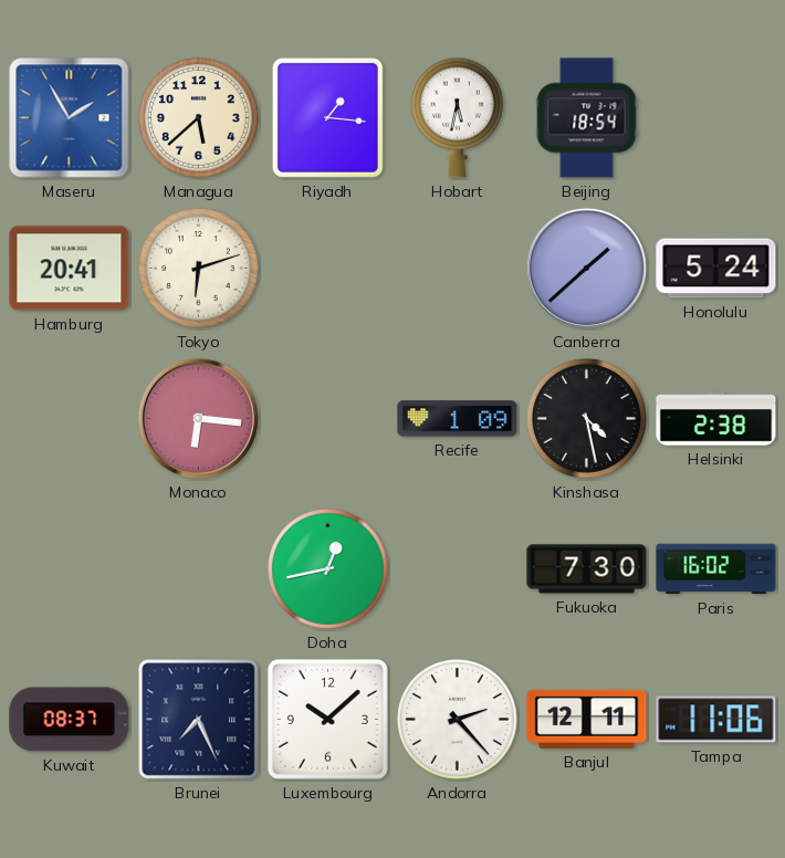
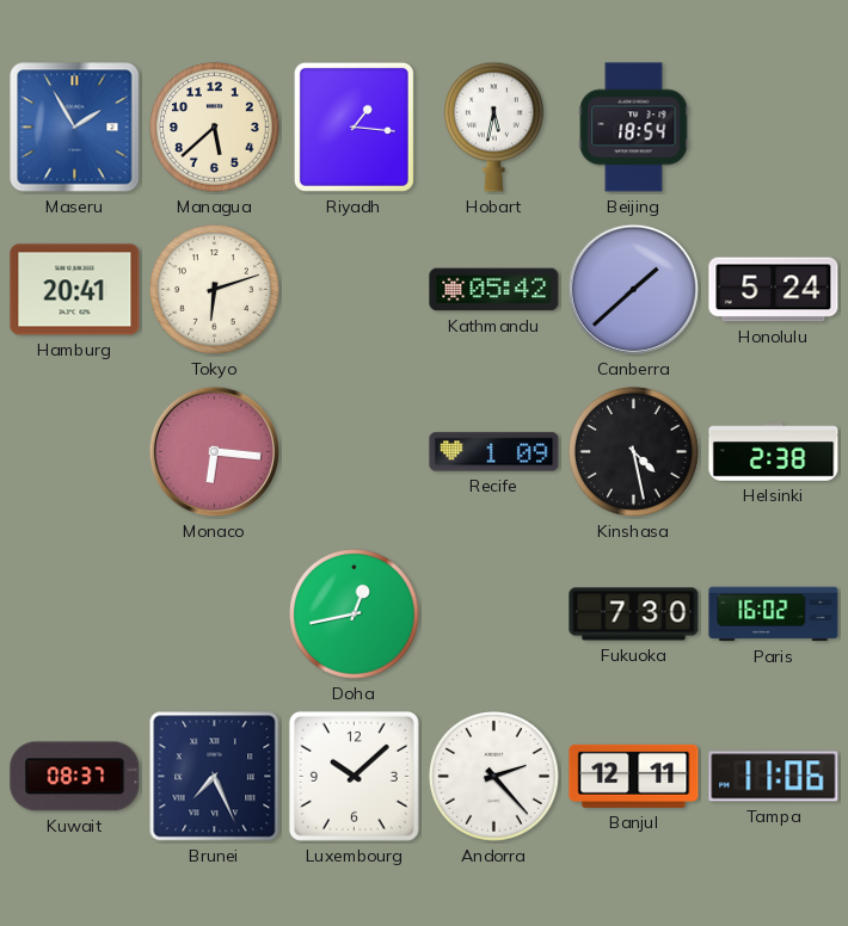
Kathmandu: none -> 05:42 (494, 290)
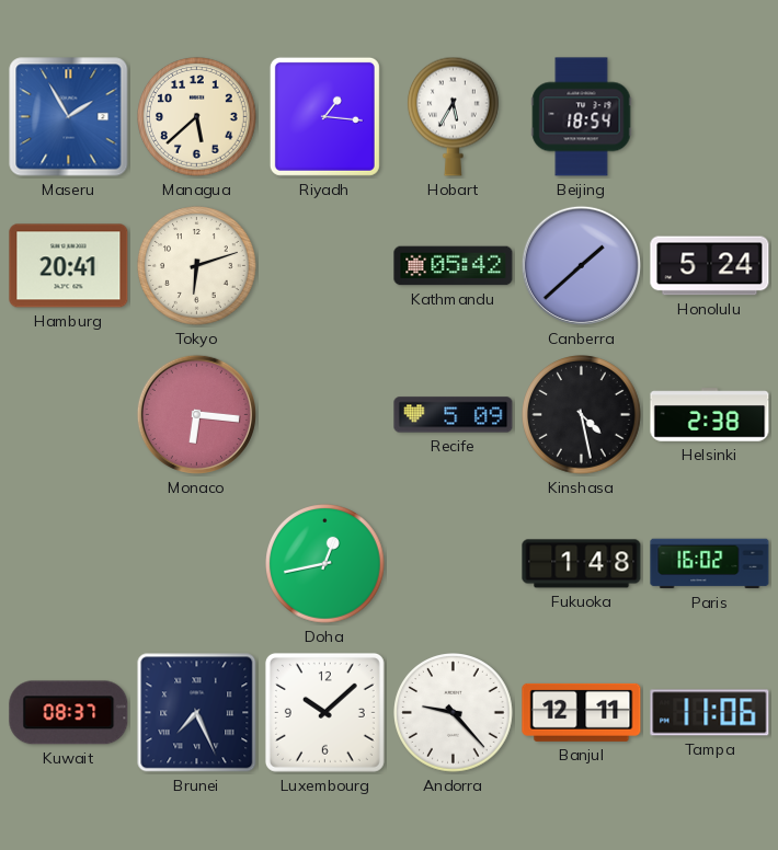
Hobart: 5:32 -> 5:35 (454, 116)
Recife: 1:09 -> 5:09 (454, 415)
Fukuoka: 7:30 -> 1:48 (582, 564)
Andorra: 2:23 -> 9:23 (454, 713)
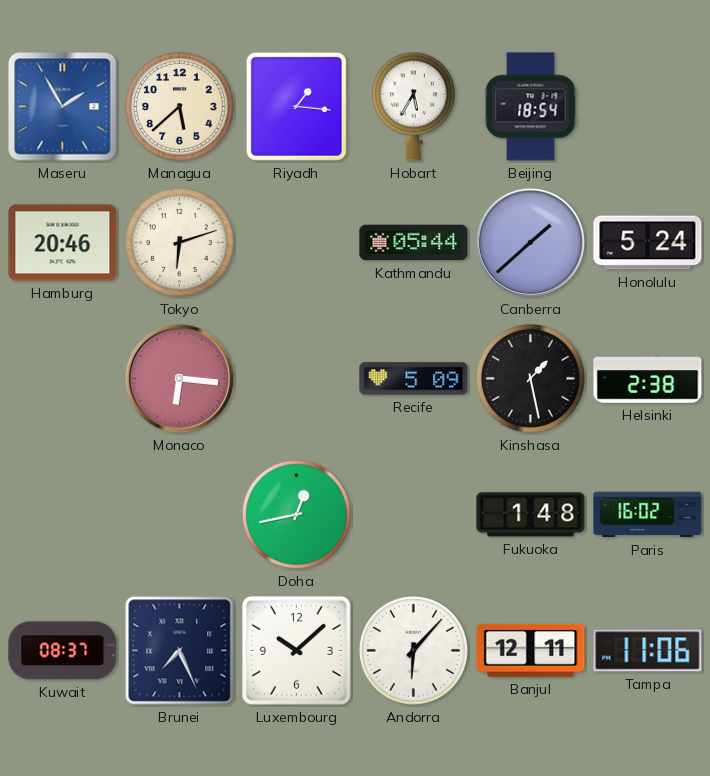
Hamburg: 20:41 -> 20:46 (63, 243)
Kathmandu: 05:42 -> 05:44 (414, 243)
Kinshasa: 4:28 -> 1:28 (531, 379)
Andorra: 9:23 -> 6:07 (414, 651)
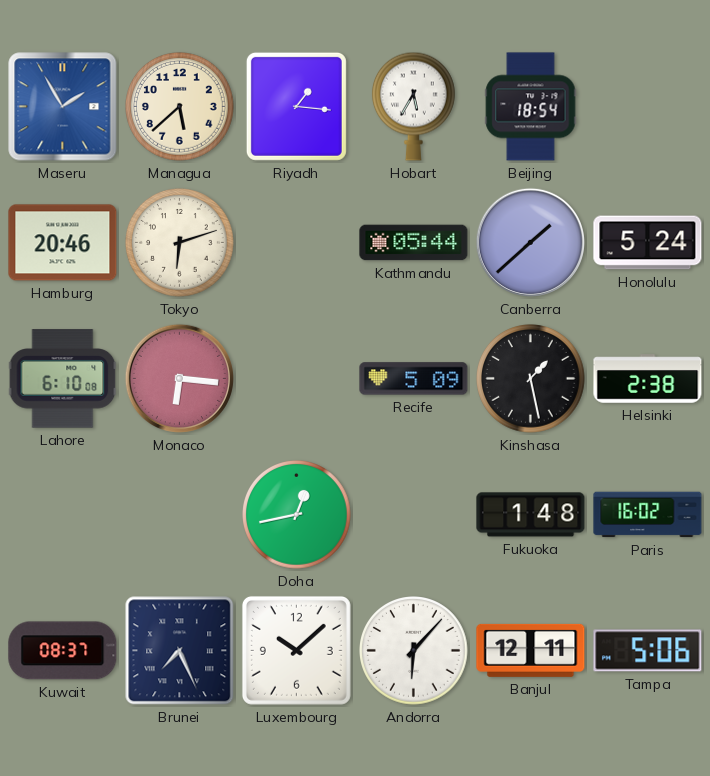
Lahore: none -> 6:10 (63, 379)
Tampa: 11:06 -> 5:06 (648, 651)
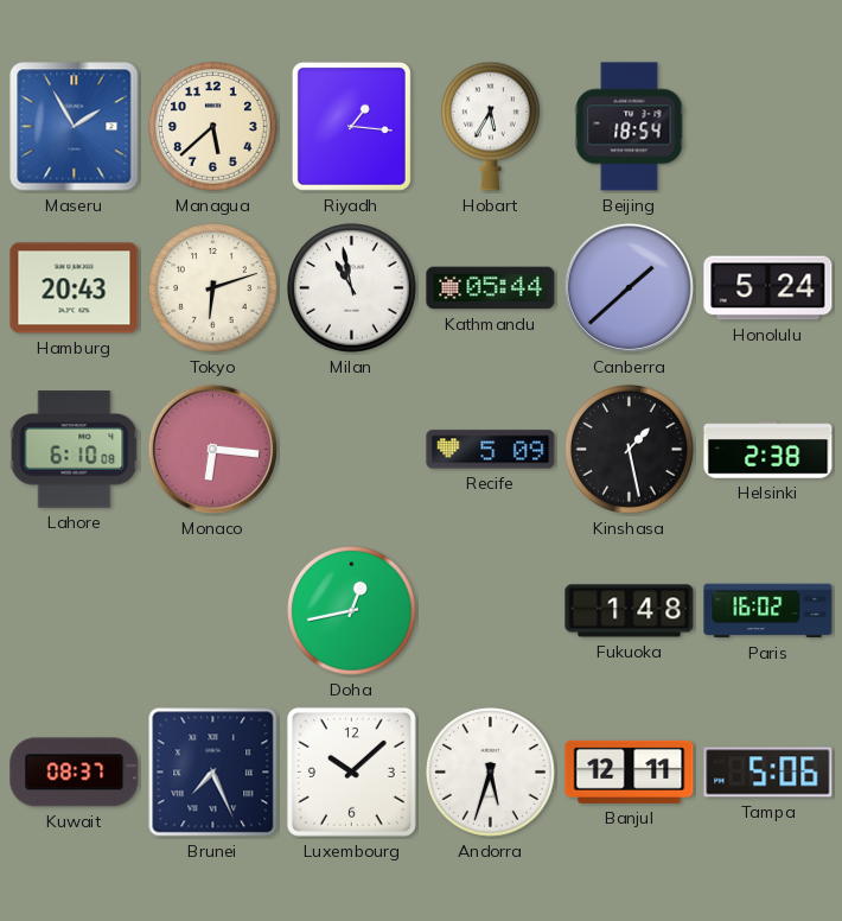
Hamburg: 20:46 -> 20:43 (75, 288)
Milan: none -> 10:58 (352, 288)
Andorra: 6:07 -> 5:33 (491, 773)
